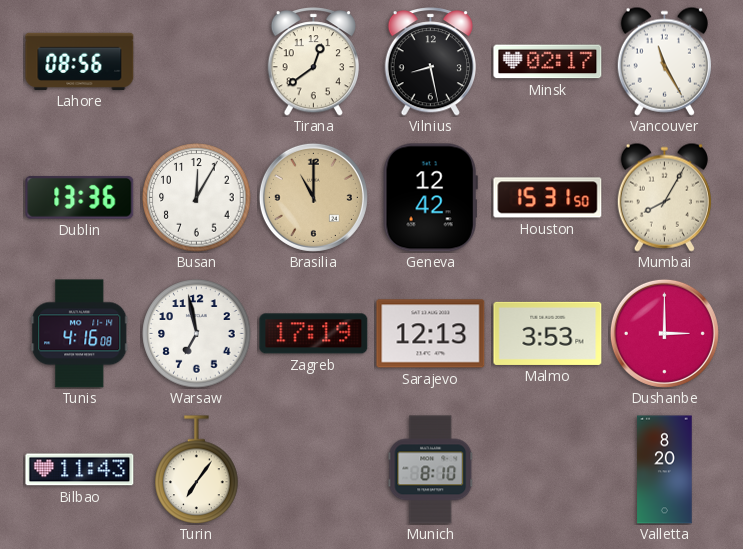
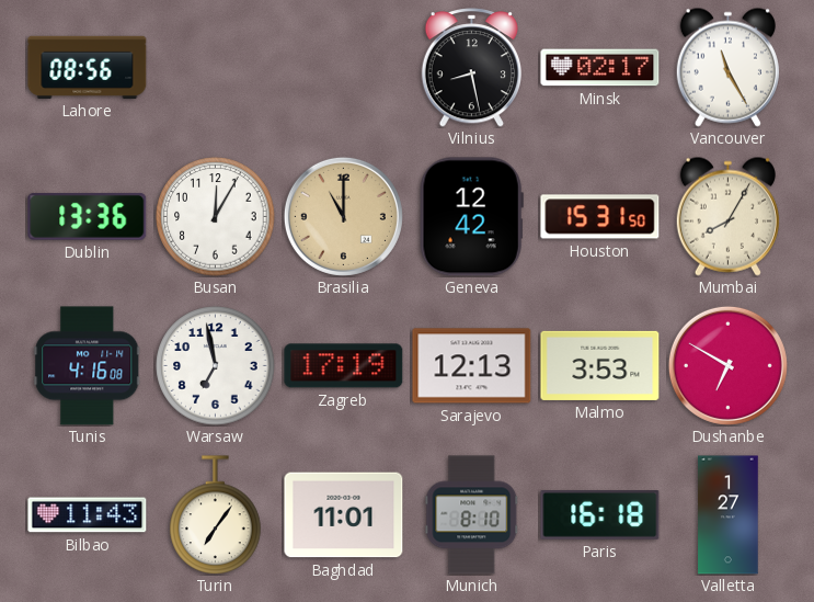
Tirana: 12:39 -> none (313, 62)
Dushanbe: 3:00 -> 6:50 (727, 365)
Baghdad: none -> 11:01 (344, 515)
Paris: none -> 16:18 (600, 515)
Valletta: 8:20 -> 1:27 (729, 515)
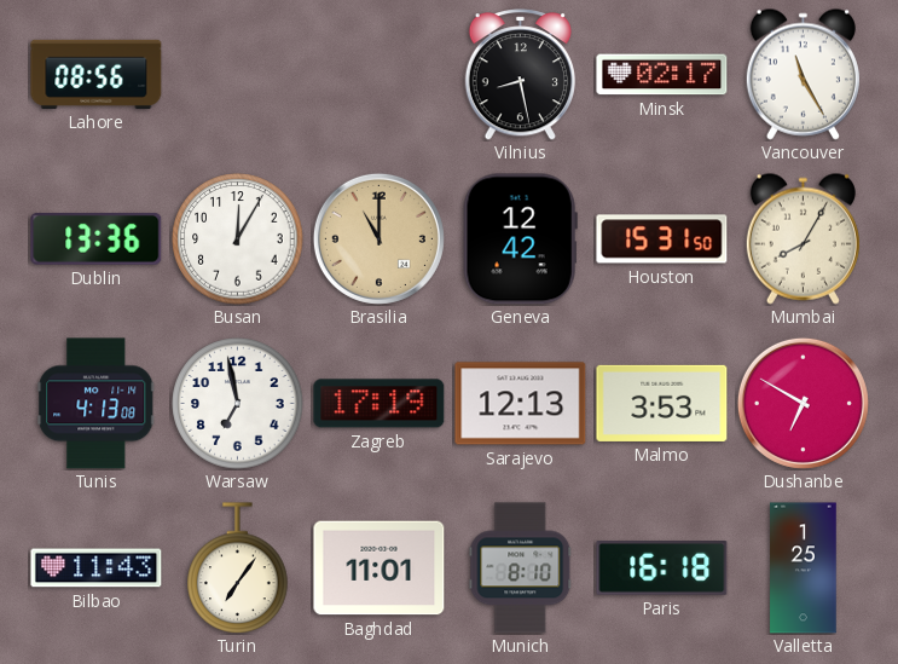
Tunis: 4:16 -> 4:13 (97, 404)
Valletta: 1:27 -> 1:25 (804, 568)
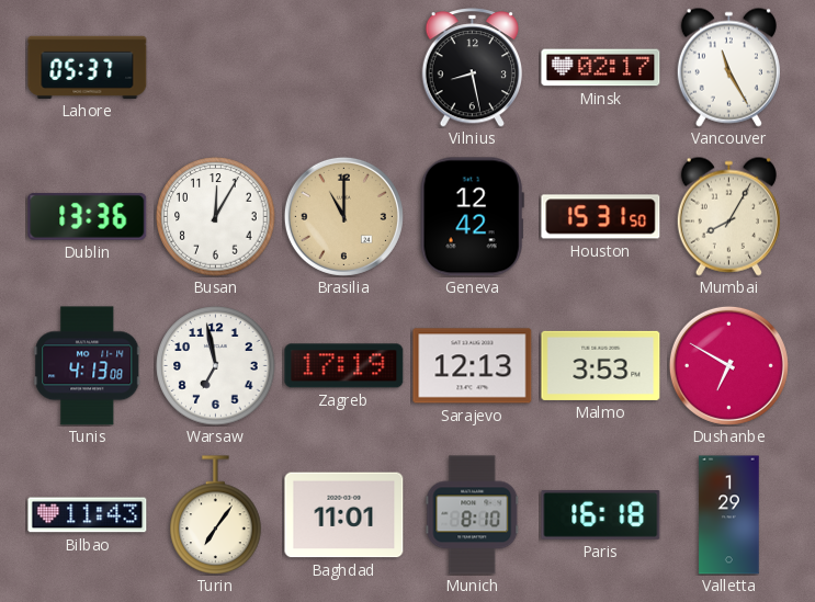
Lahore: 08:56 -> 05:37 (88, 67)
Valletta: 1:25 -> 1:29 (729, 515)
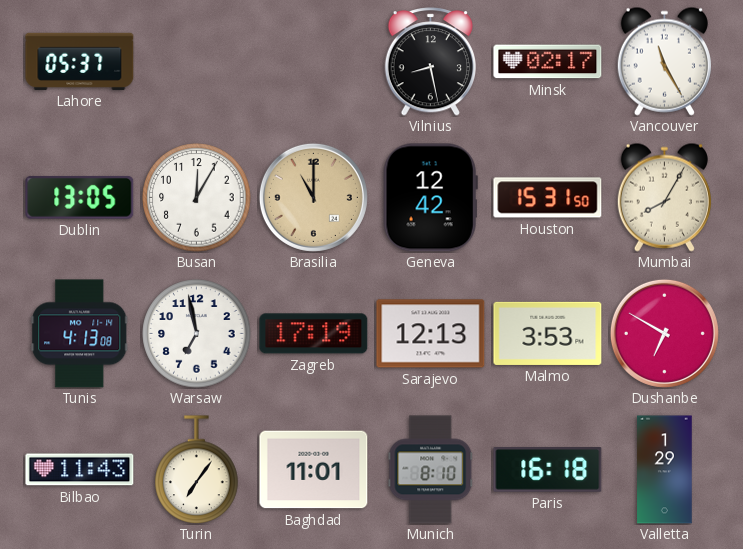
Dublin: 13:36 -> 13:05 (80, 197)
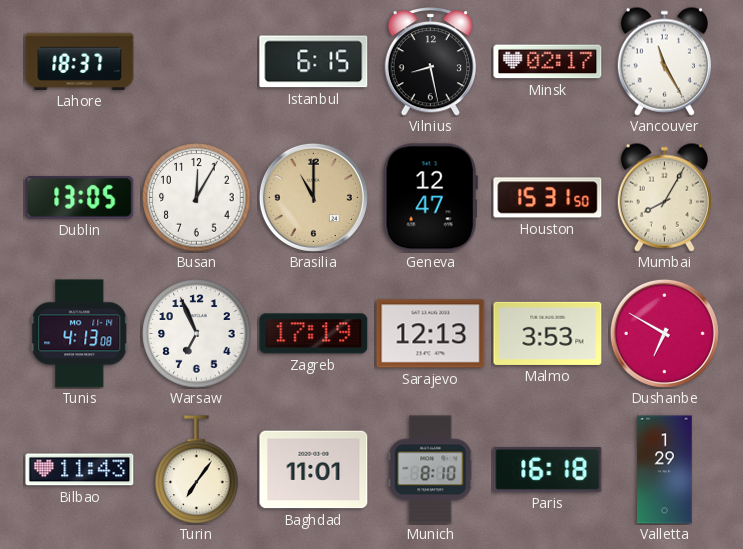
Lahore: 05:37 -> 18:37 (80, 61)
Istanbul: none -> 6:15 (314, 62)
Geneva: 12:42 -> 12:47 (430, 198)
Warsaw: 6:58 -> 6:56 (197, 334)
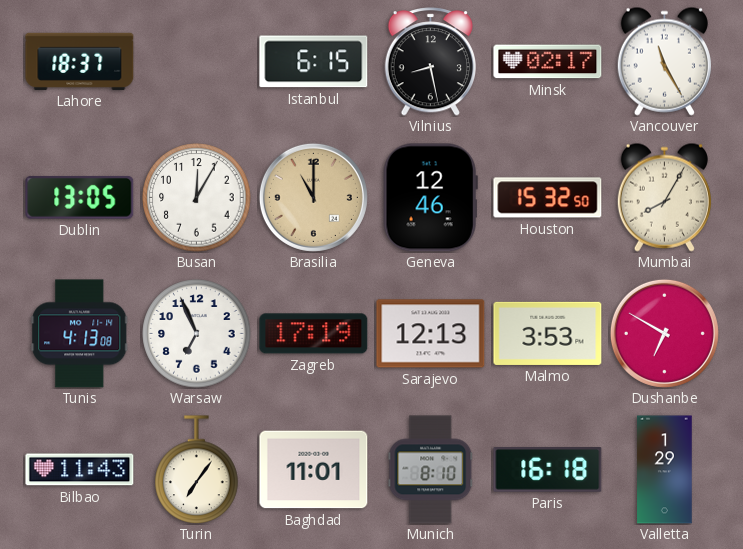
Geneva: 12:47 -> 12:46 (430, 198)
Houston: 15:31 -> 15:32 (548, 198)
